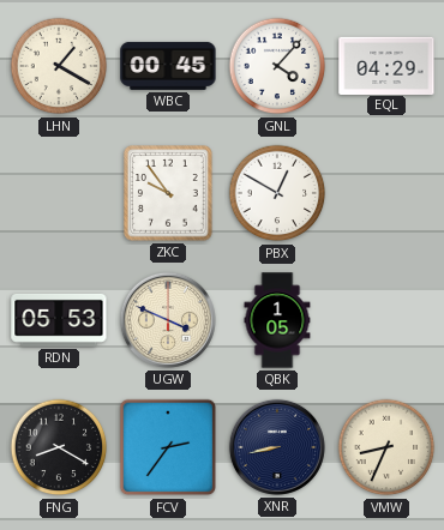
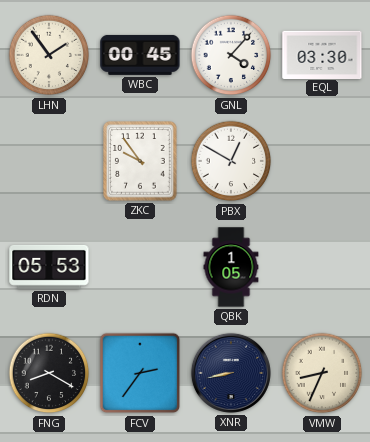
LHN: 1:20 -> 1:54 (49, 55)
EQL: 04:29 -> 03:30 (322, 54)
UGW: 3:49 -> none (168, 320)
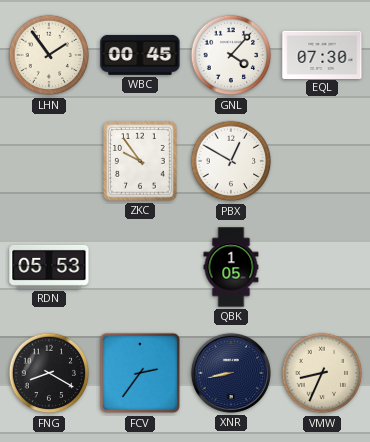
EQL: 03:30 -> 07:30 (322, 54)
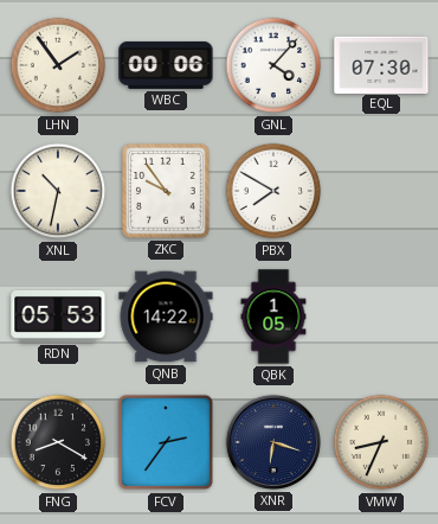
WBC: 00:45 -> 00:06 (166, 65)
XNL: none -> 10:32 (58, 191)
PBX: 12:50 -> 7:50 (273, 191)
QNB: none -> 14:22 (166, 317)
XNR: 8:43 -> 6:18 (273, 442)
